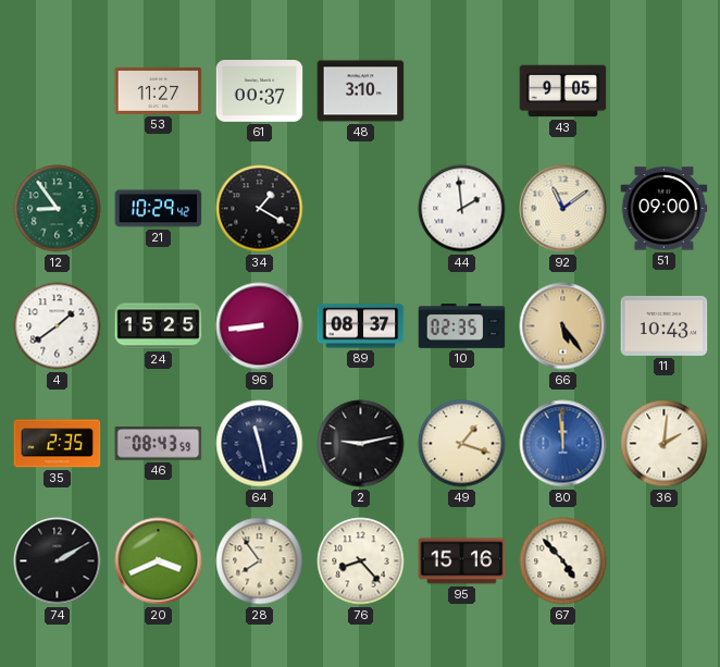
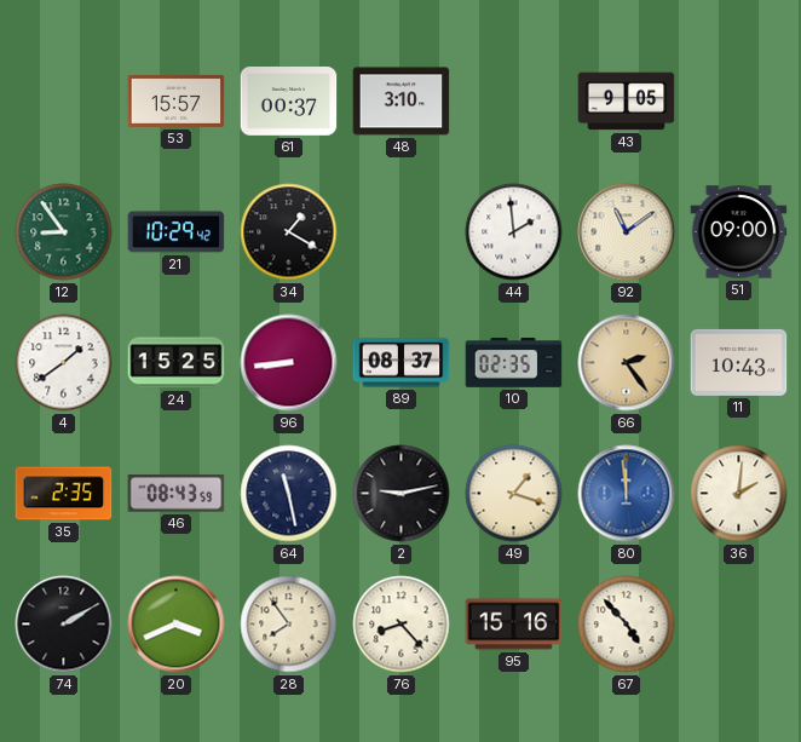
53: 11:27 -> 15:57 (177, 100)
66: 5:24 -> 2:24 (627, 363)
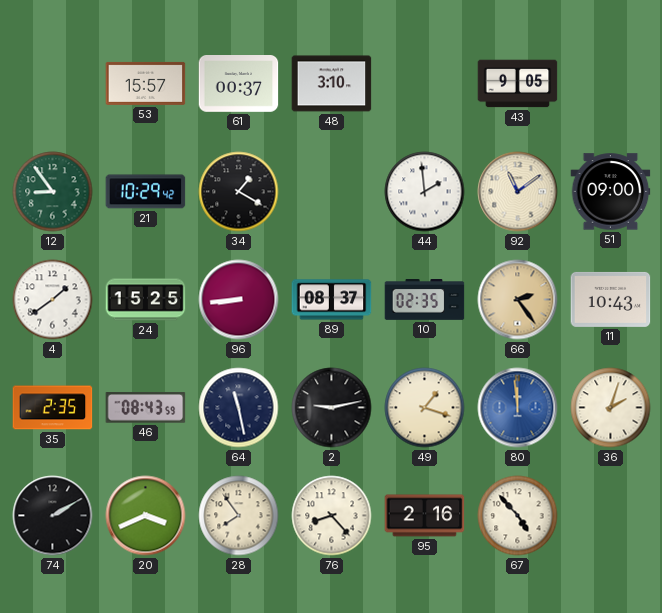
36: 2:01 -> 2:03 (611, 408)
95: 15:16 -> 2:16 (425, 516)
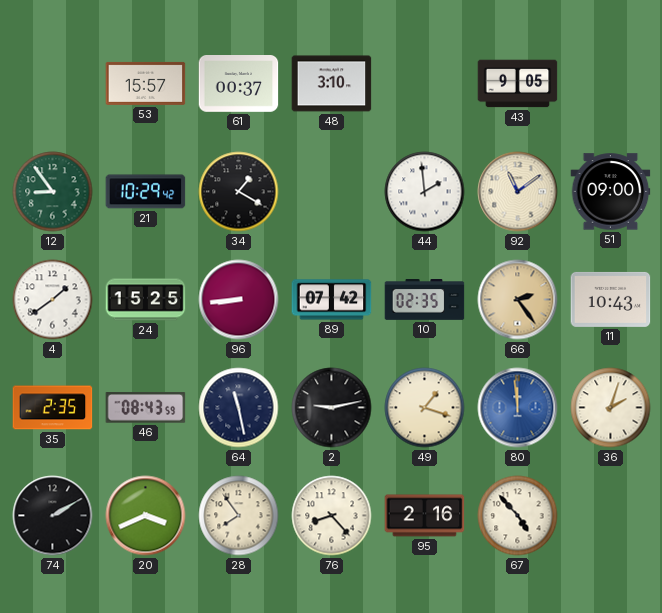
89: 08:37 -> 07:42 (332, 300)
